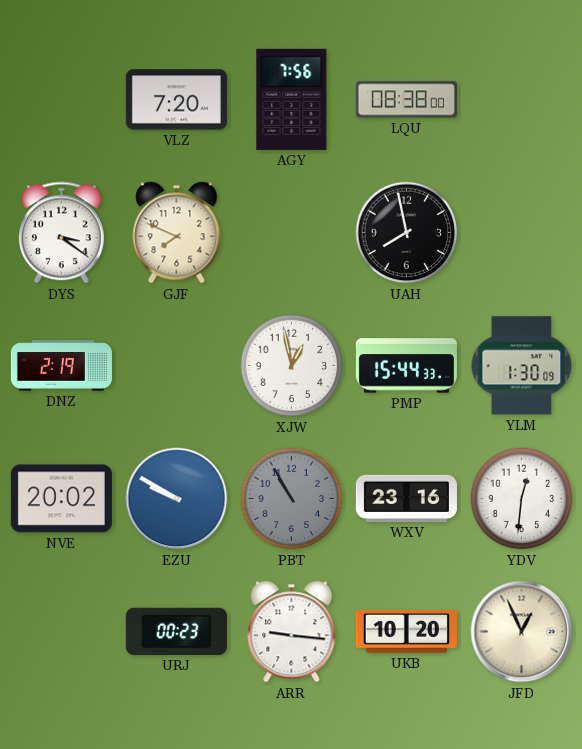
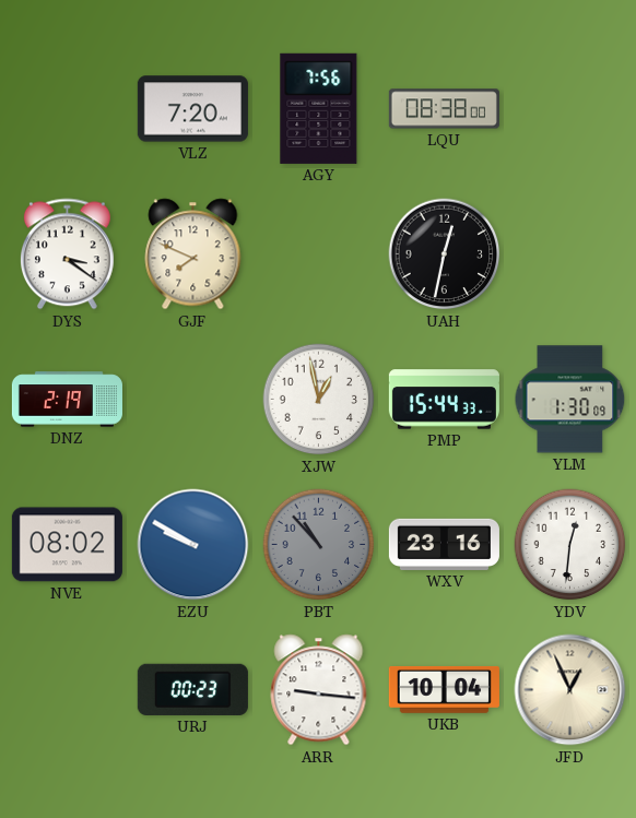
UAH: 7:58 -> 12:32 (445, 254)
NVE: 20:02 -> 08:02 (67, 545)
PBT: 10:55 -> 10:53 (319, 545)
UKB: 10:20 -> 10:04 (444, 689)
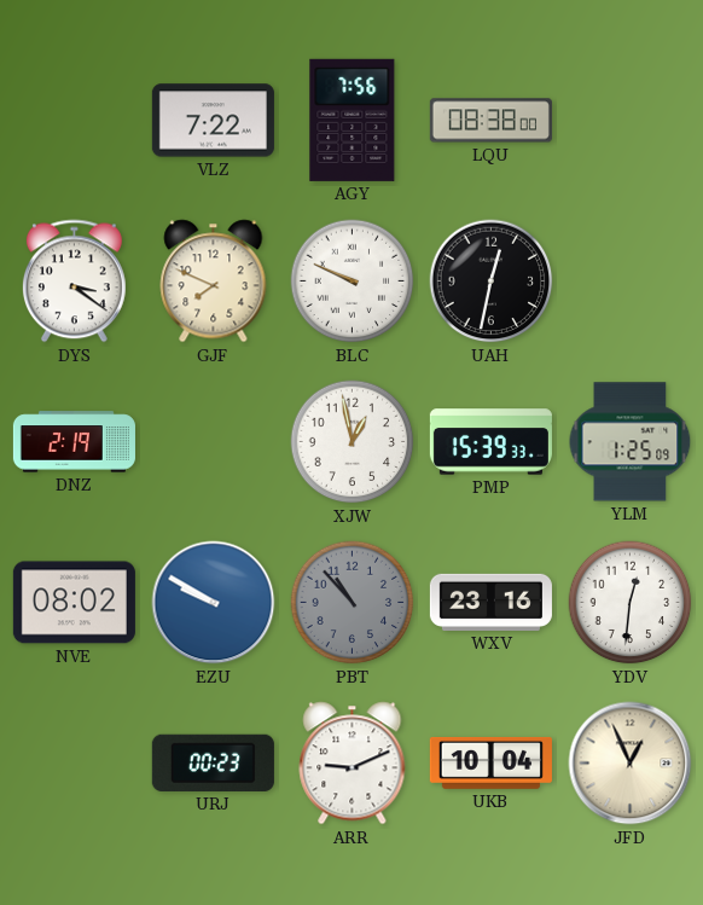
VLZ: 7:20 -> 7:22 (213, 121)
BLC: none -> 9:49 (353, 282)
PMP: 15:44 -> 15:39 (490, 442)
YLM: 1:30 -> 1:25 (631, 442)
ARR: 9:16 -> 9:11 (353, 764)
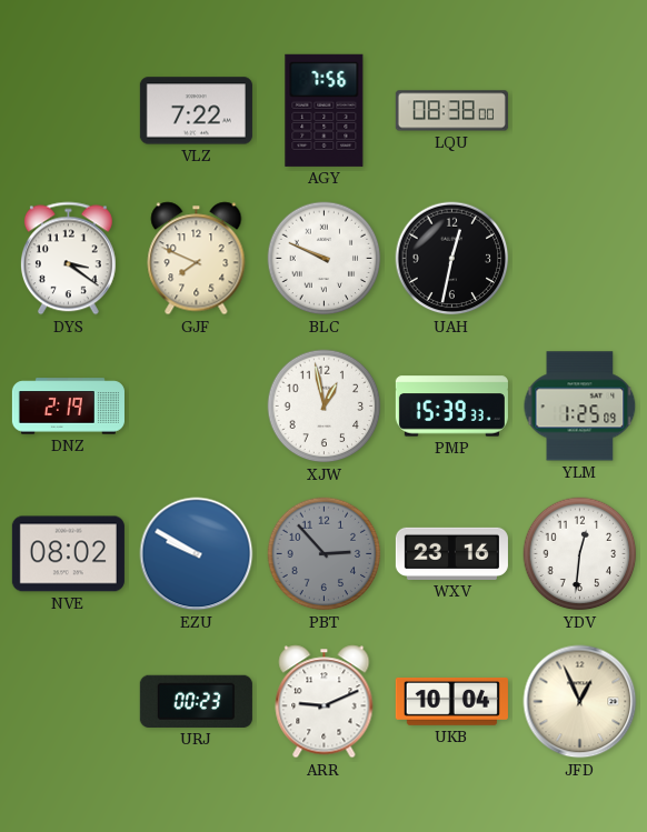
PBT: 10:53 -> 2:53 (325, 554)
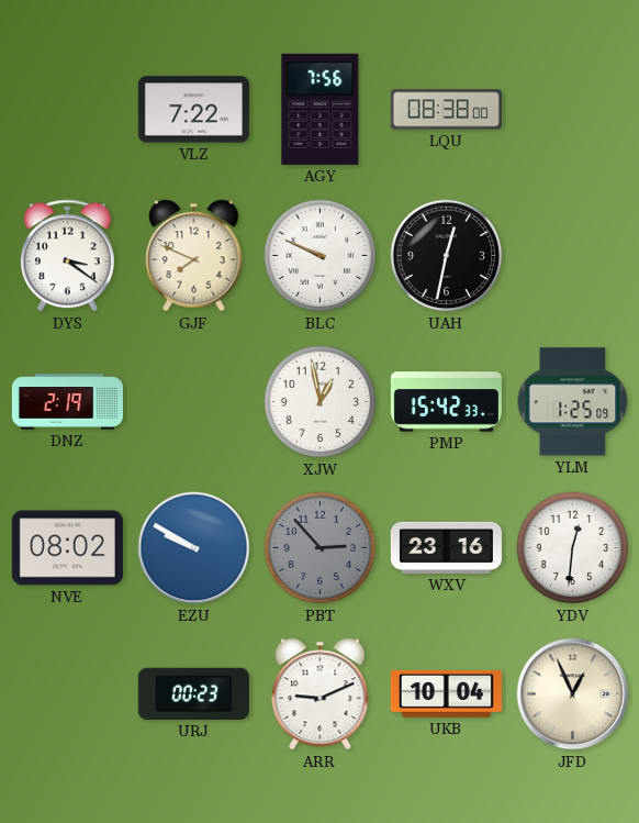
PMP: 15:39 -> 15:42 (446, 402)
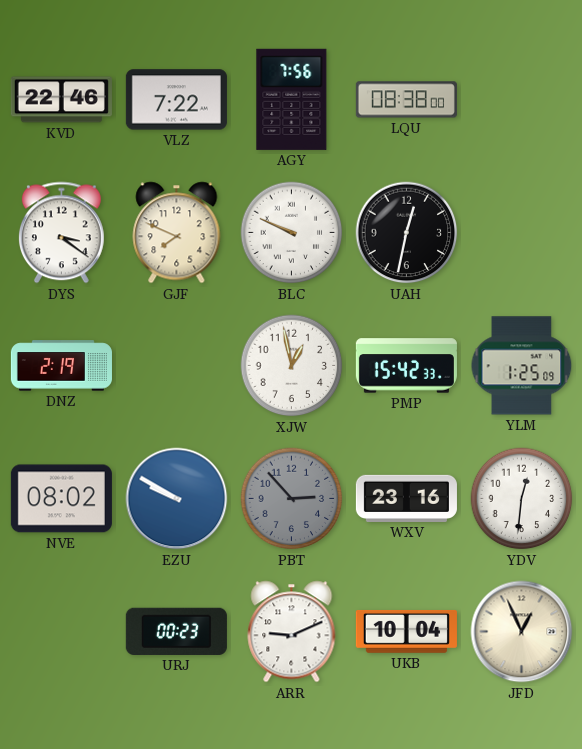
KVD: none -> 22:46 (61, 100)
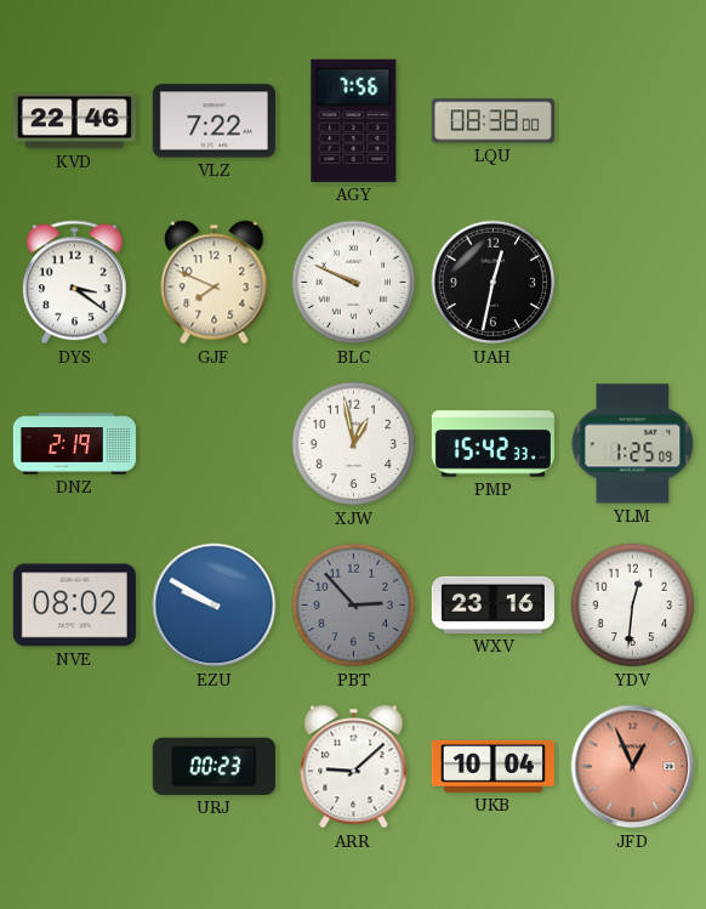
ARR: 9:11 -> 9:08 (354, 767)
JFD dial: cream -> salmon (633, 767)
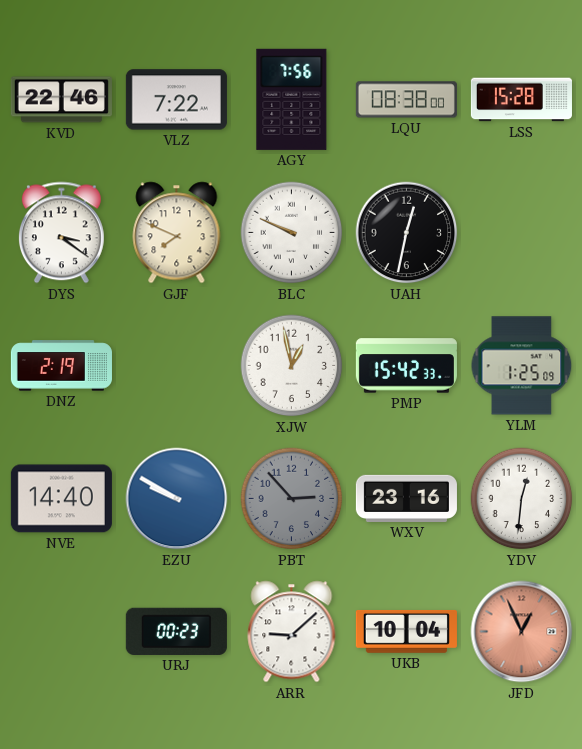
LSS: none -> 15:28 (521, 100)
NVE: 08:02 -> 14:40 (61, 499)
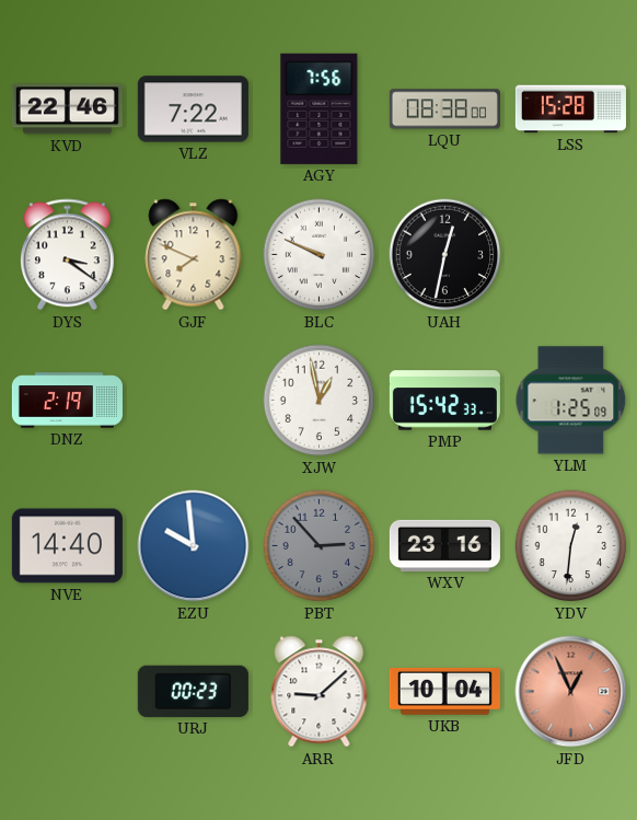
EZU: 9:50 -> 9:59 (194, 546)
